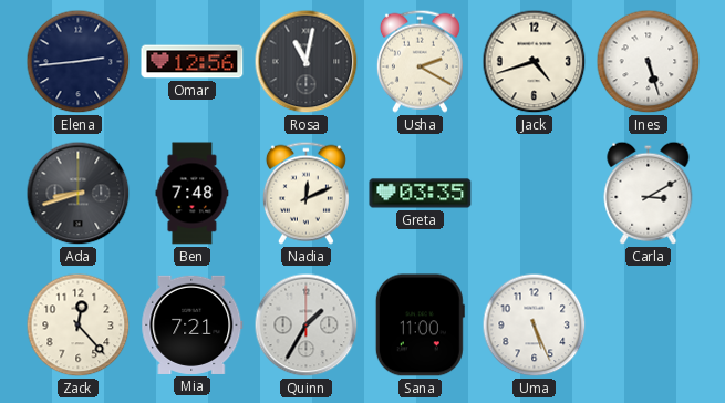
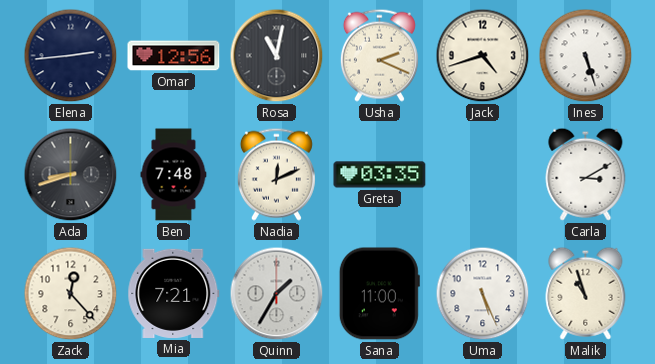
Usha: 2:20 -> 2:19 (379, 55)
Malik: none -> 10:57 (586, 293)
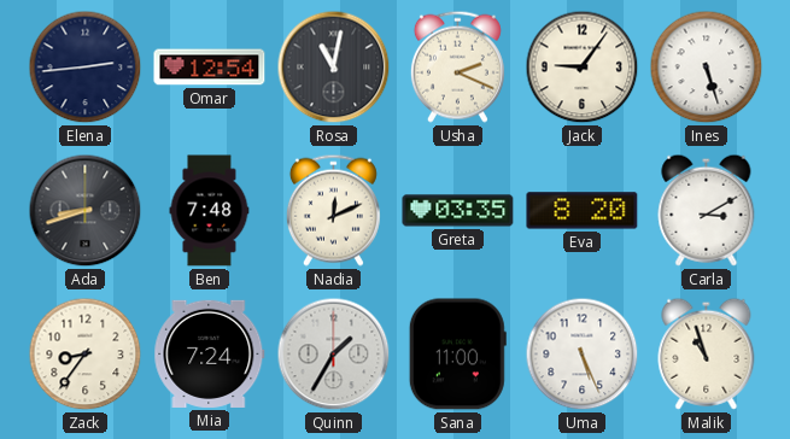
Omar: 12:56 -> 12:54 (210, 68)
Jack: 4:42 -> 9:06 (583, 68)
Eva: none -> 8:20 (583, 211)
Zack: 12:23 -> 8:36 (86, 355)
Mia: 7:21 -> 7:24 (210, 353)
